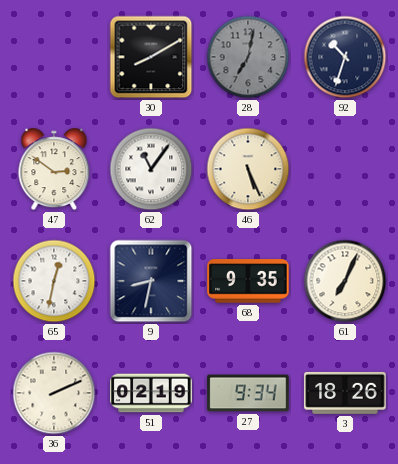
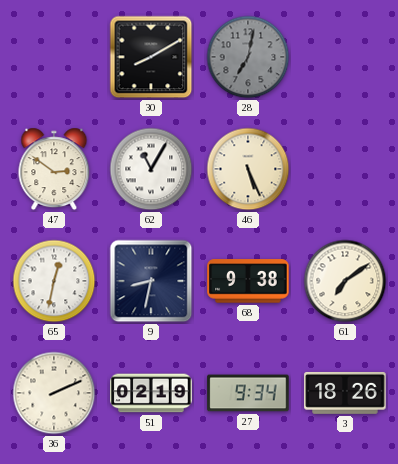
92: 10:33 -> none (345, 57)
62: 11:06 -> 11:05 (151, 169)
68: 9:35 -> 9:38 (248, 281)
61: 7:04 -> 7:09 (345, 281)
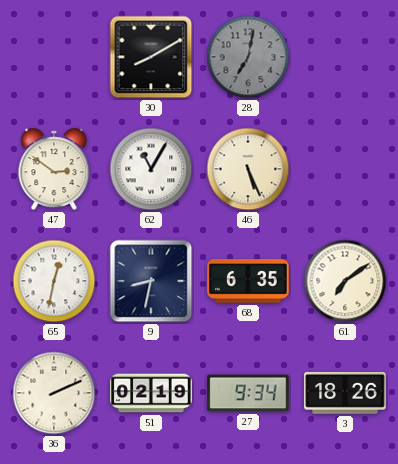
68: 9:38 -> 6:35 (248, 281)
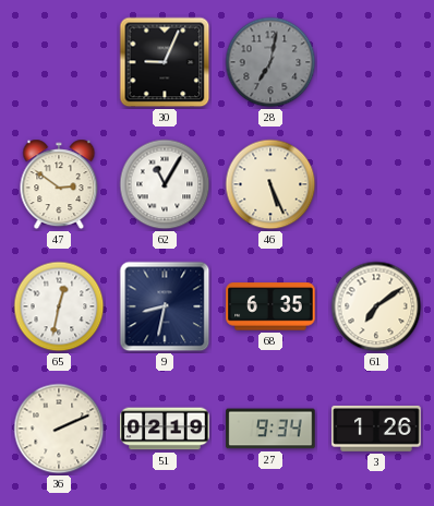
30: 8:10 -> 9:04 (165, 62)
3: 18:26 -> 1:26 (376, 429)
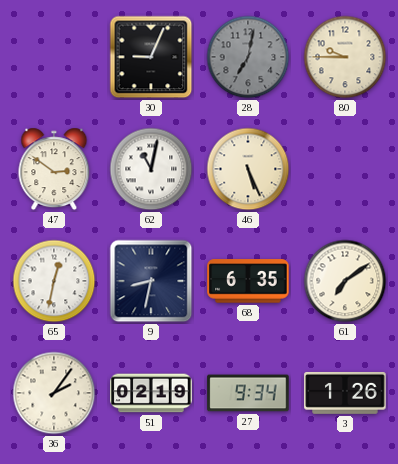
80: none -> 9:45 (345, 57)
62: 11:05 -> 11:02 (151, 169)
36: 2:11 -> 2:06 (54, 393)
